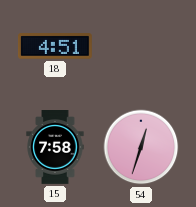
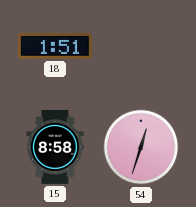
18: 4:51 -> 1:51 (56, 46)
15: 7:58 -> 8:58 (55, 147)
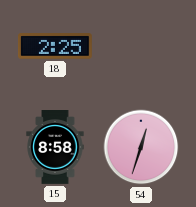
18: 1:51 -> 2:25 (56, 46)
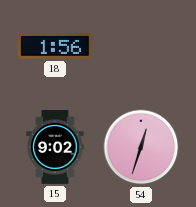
18: 2:25 -> 1:56 (56, 46)
15: 8:58 -> 9:02 (55, 147)
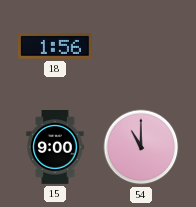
15: 9:02 -> 9:00 (55, 147)
54: 12:33 -> 11:00 (141, 147)
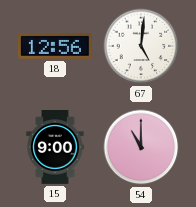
18: 1:56 -> 12:56 (56, 46)
67: none -> 5:01 (141, 46)
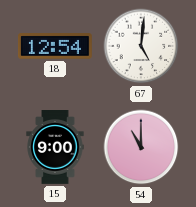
18: 12:56 -> 12:54 (56, 46)
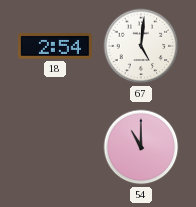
18: 12:54 -> 2:54 (56, 46)
15: 9:00 -> none (55, 147)
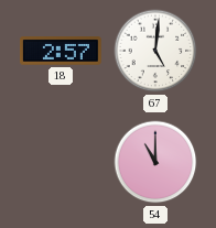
18: 2:54 -> 2:57 (62, 51)
